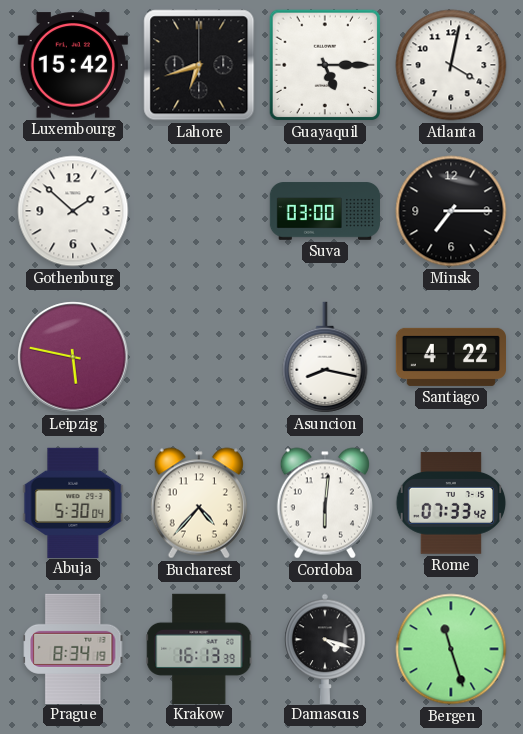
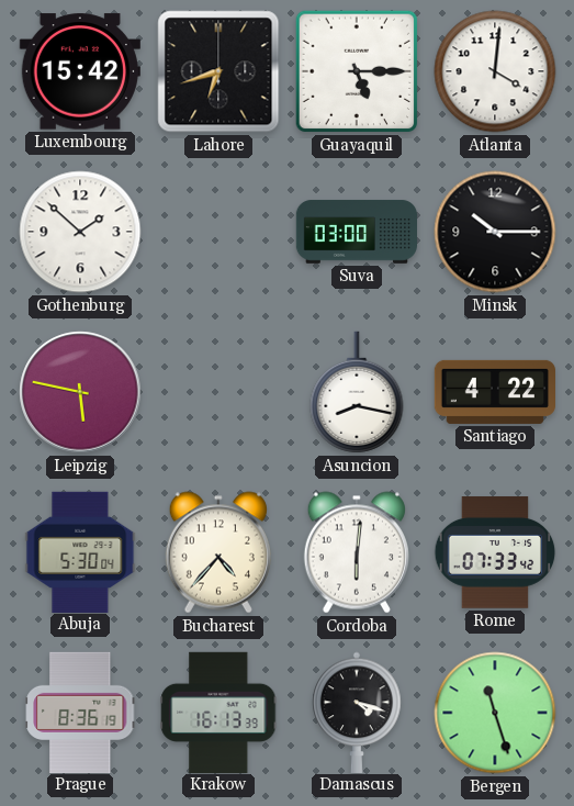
Atlanta: 4:02 -> 4:01 (495, 71)
Minsk: 7:15 -> 10:15 (495, 232)
Prague: 8:34 -> 8:36 (80, 712)
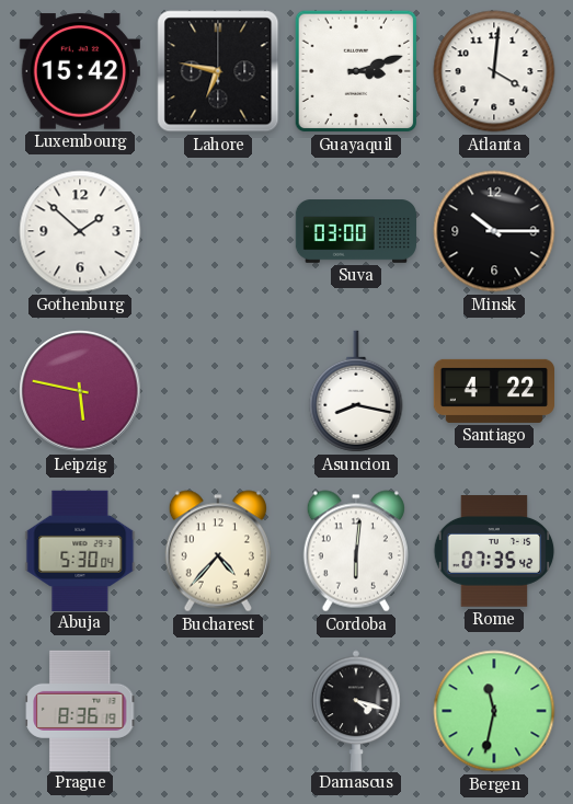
Lahore: 6:42 -> 6:47 (218, 71)
Guayaquil: 5:15 -> 3:12 (356, 71)
Rome: 07:33 -> 07:35 (494, 551)
Krakow: 16:13 -> none (218, 712)
Bergen: 11:27 -> 11:32 (494, 711)
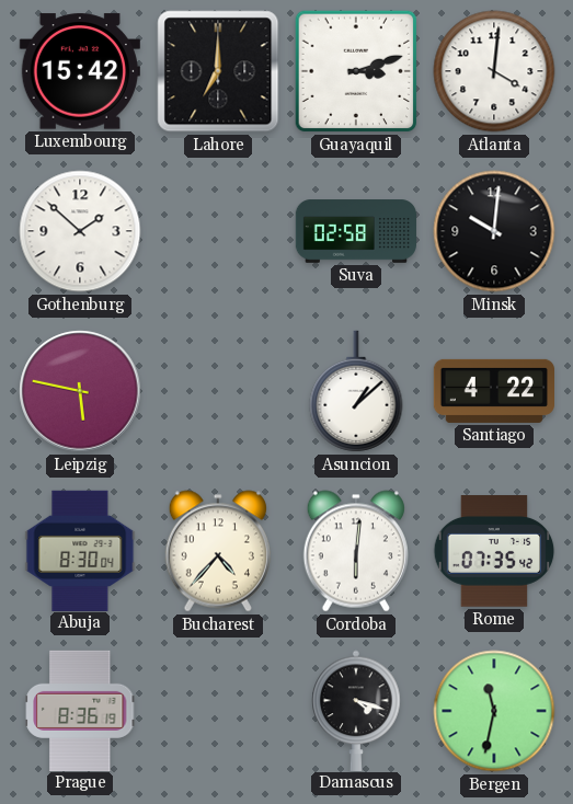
Lahore: 6:47 -> 7:00 (218, 71)
Suva: 03:00 -> 02:58 (356, 231)
Minsk: 10:15 -> 10:01 (494, 231)
Asuncion: 8:17 -> 1:08 (356, 391)
Abuja: 5:30 -> 8:30 (80, 550)
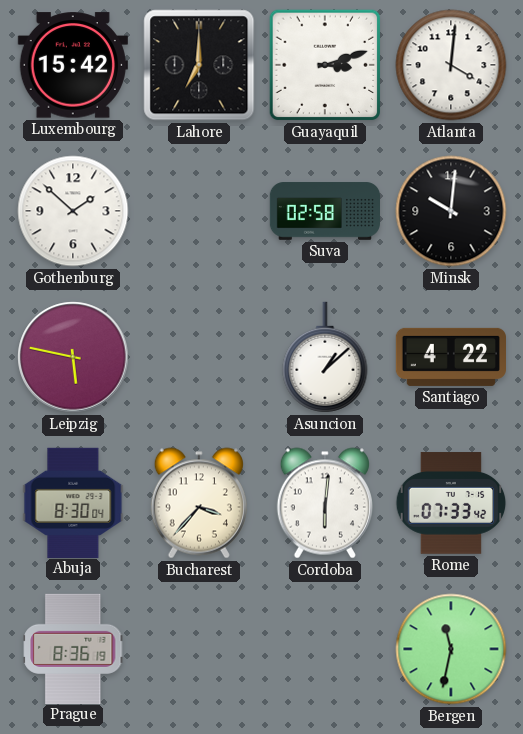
Bucharest: 4:37 -> 3:37 (199, 503)
Rome: 07:35 -> 07:33 (451, 503)
Damascus: 4:18 -> none (356, 710)
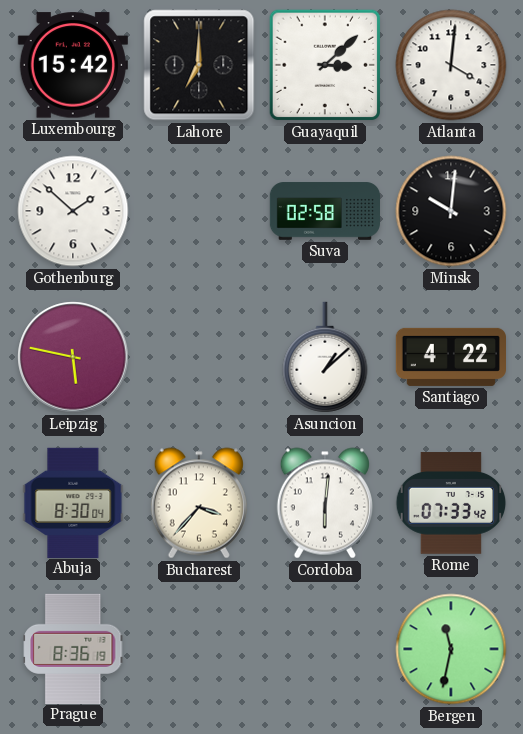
Guayaquil: 3:12 -> 3:08 (325, 65)
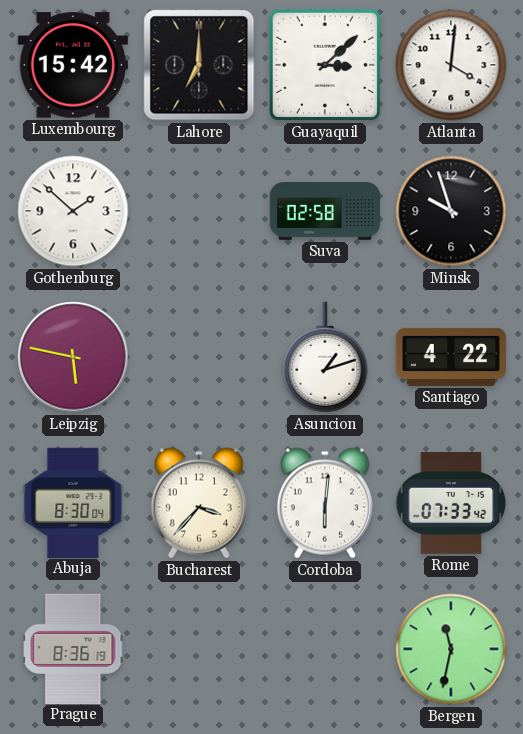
Minsk: 10:01 -> 9:57 (451, 211)
Asuncion: 1:08 -> 1:12 (325, 357)
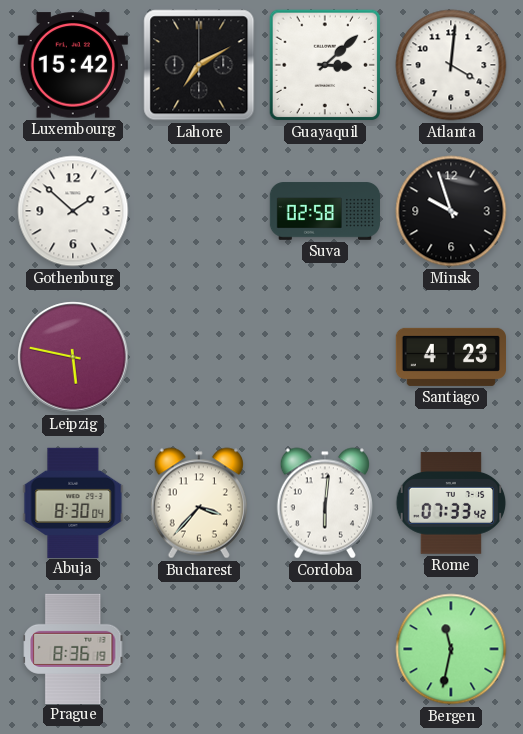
Lahore: 7:00 -> 7:10 (199, 65)
Asuncion: 1:12 -> none (325, 357)
Santiago: 4:22 -> 4:23 (450, 357)
